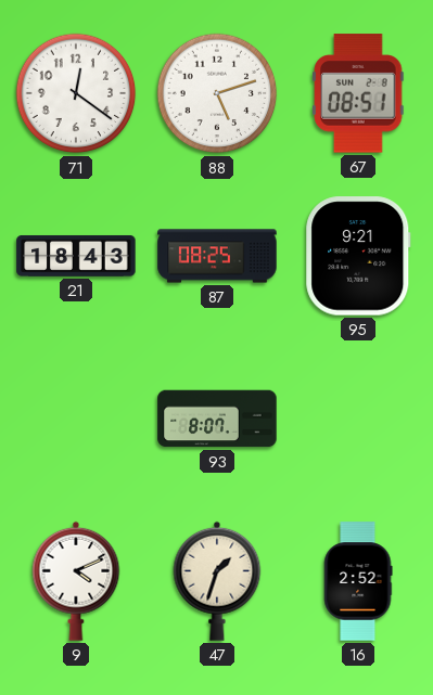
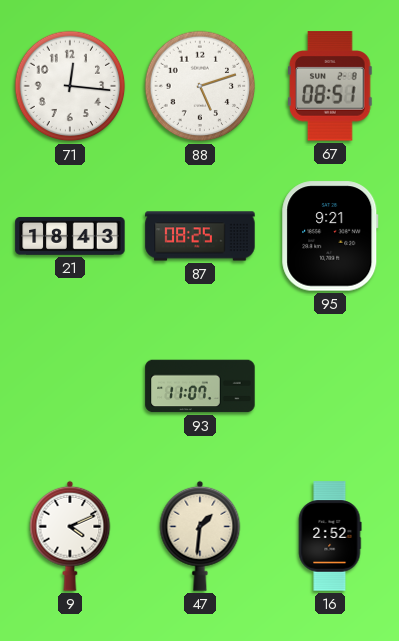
71: 12:21 -> 12:16 (70, 86)
93: 8:07 -> 11:07 (200, 386)
47: 1:33 -> 1:31 (200, 536)
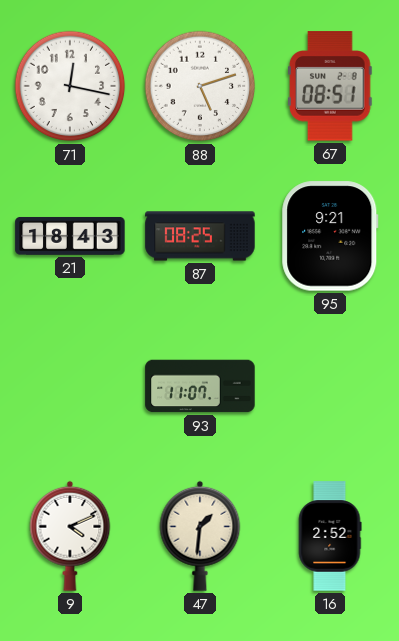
71: 12:16 -> 12:17 (70, 86)
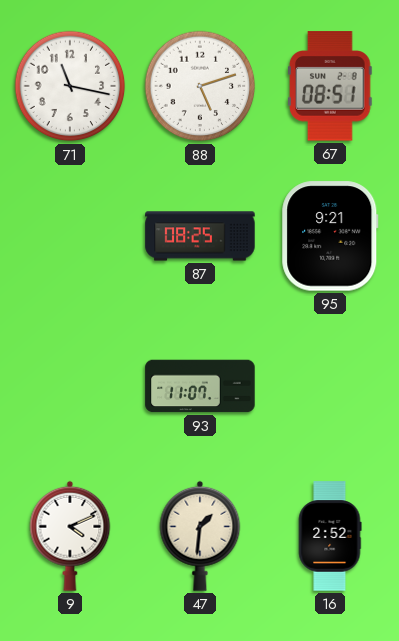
71: 12:17 -> 11:17 (70, 86)
21: 18:43 -> none (70, 236)
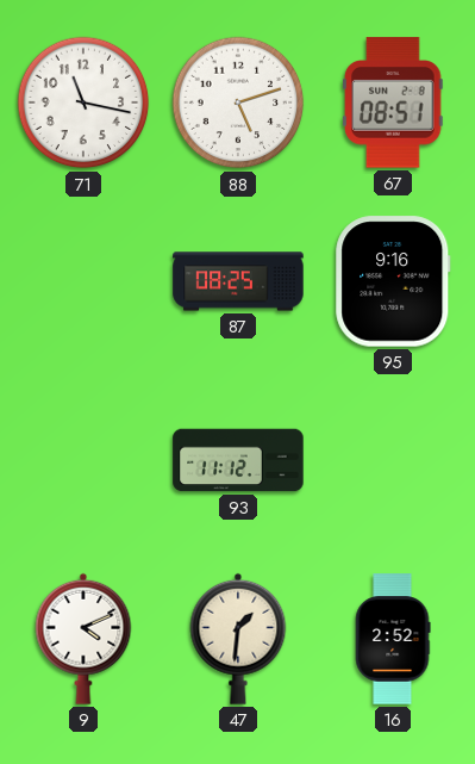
95: 9:21 -> 9:16 (393, 281)
93: 11:07 -> 11:12 (238, 460)
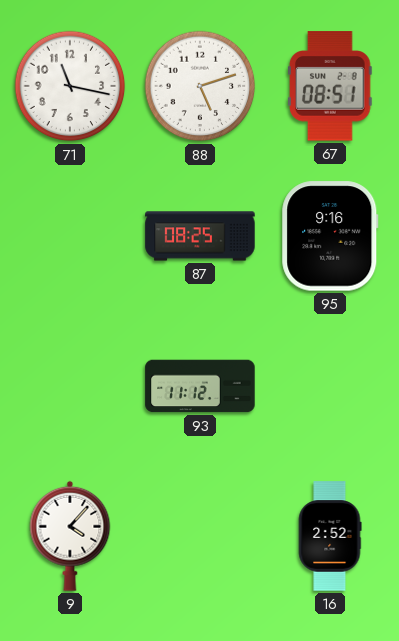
9: 4:11 -> 4:07 (70, 536)
47: 1:31 -> none (238, 639)
